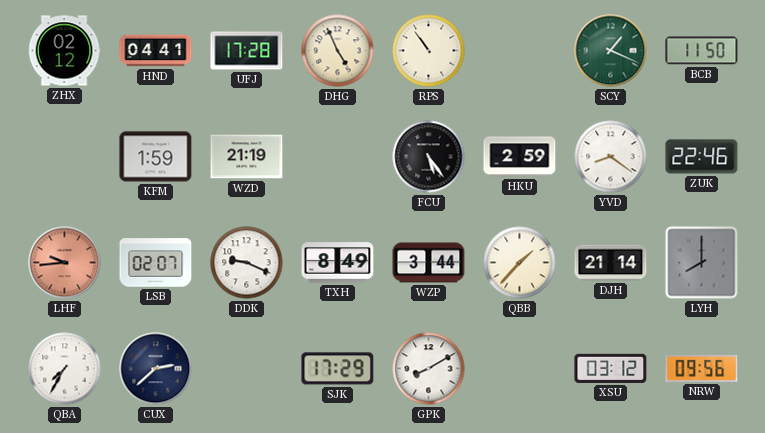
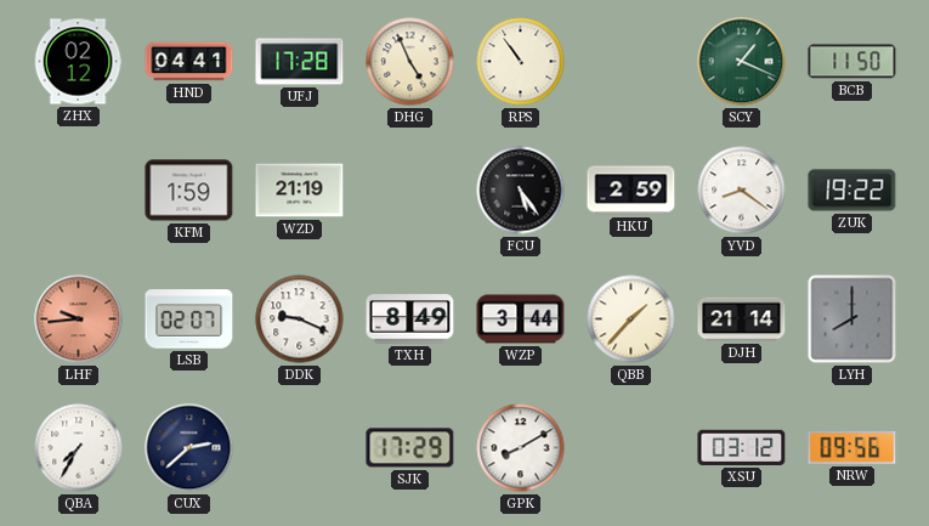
ZUK: 22:46 -> 19:22 (852, 191)
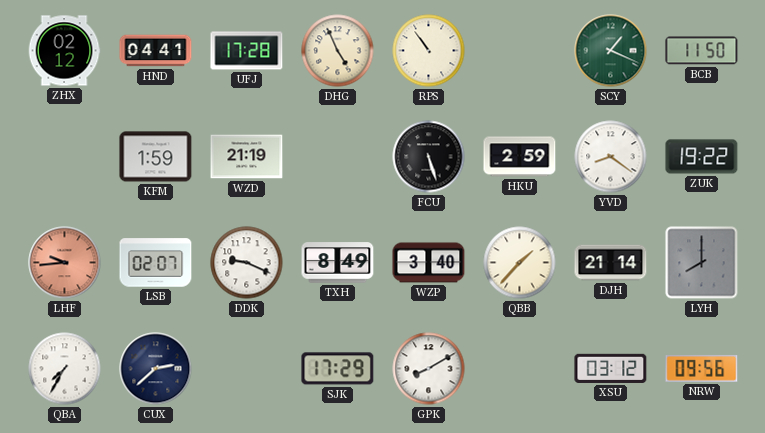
FCU: 5:24 -> 5:27 (429, 157)
WZP: 3:44 -> 3:40 (429, 263)
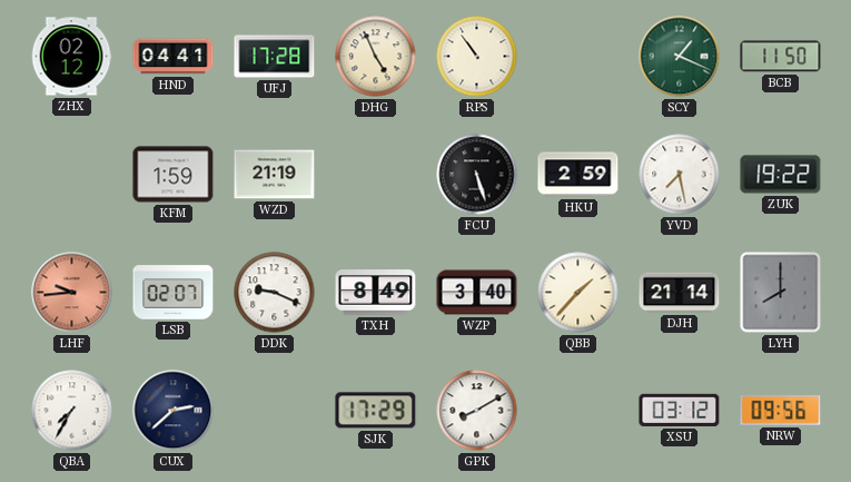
YVD: 8:21 -> 7:28 (680, 175)
